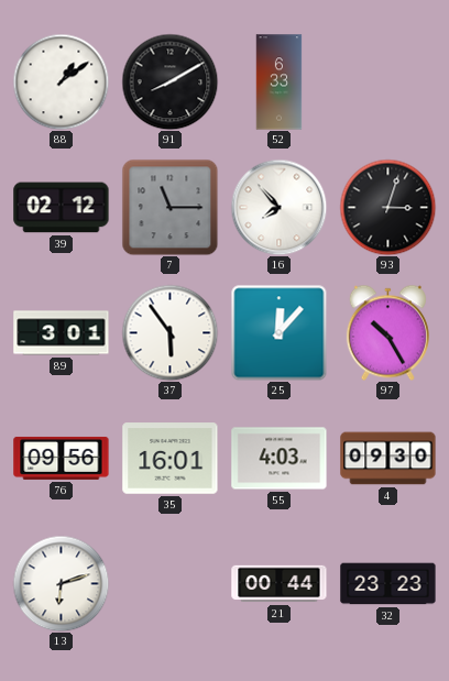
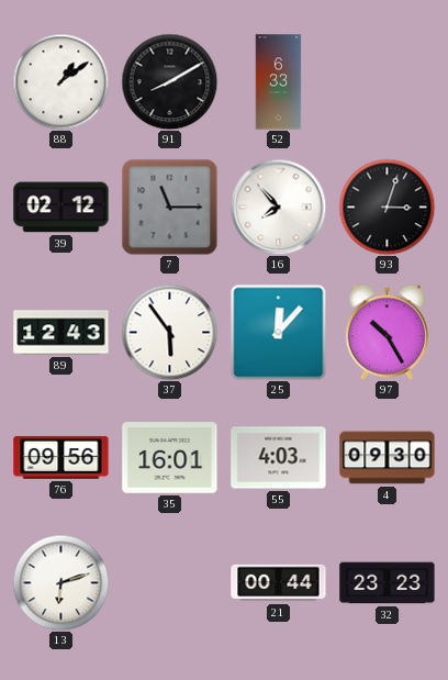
89: 3:01 -> 12:43 (61, 333)
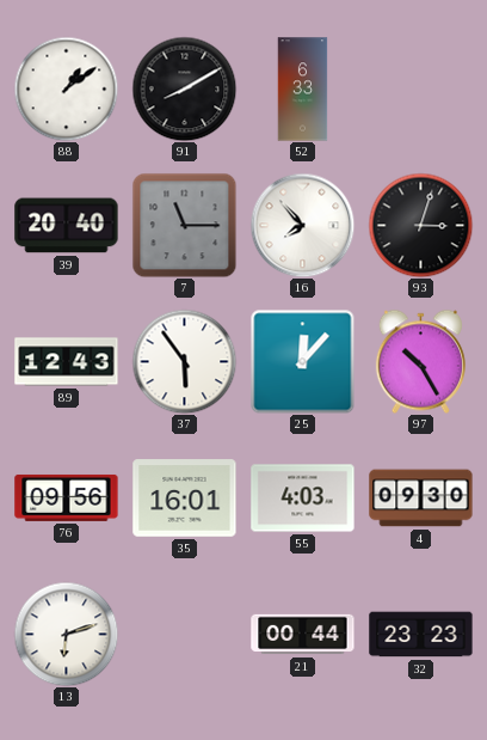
39: 02:12 -> 20:40 (67, 226)
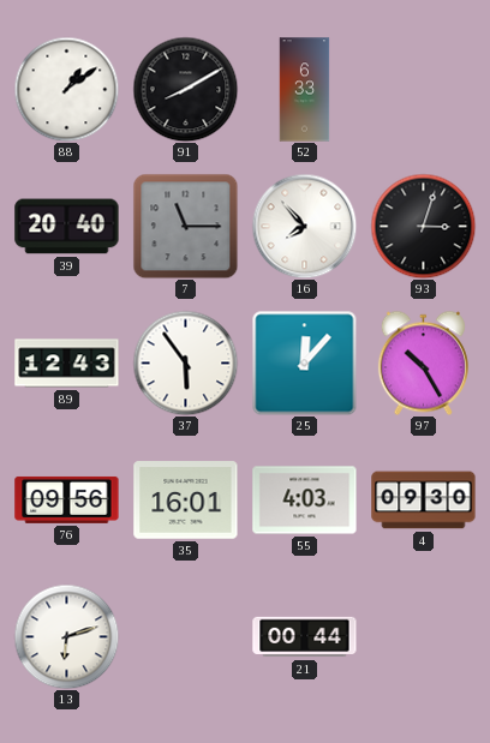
32: 23:23 -> none (421, 635)
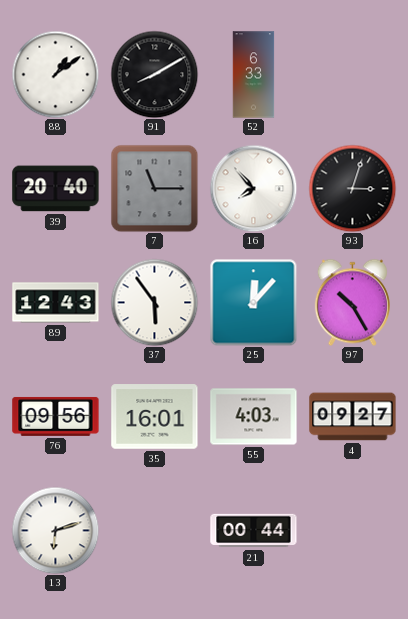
4: 09:30 -> 09:27 (353, 417)
